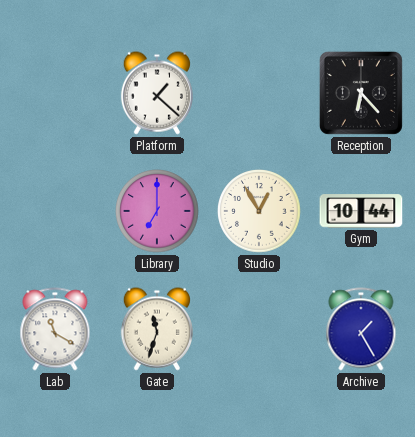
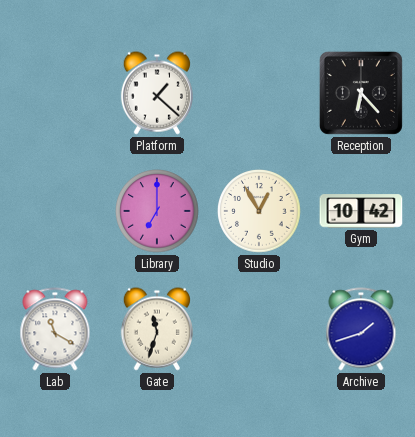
Gym: 10:44 -> 10:42 (361, 211)
Archive: 1:25 -> 1:42 (361, 329)
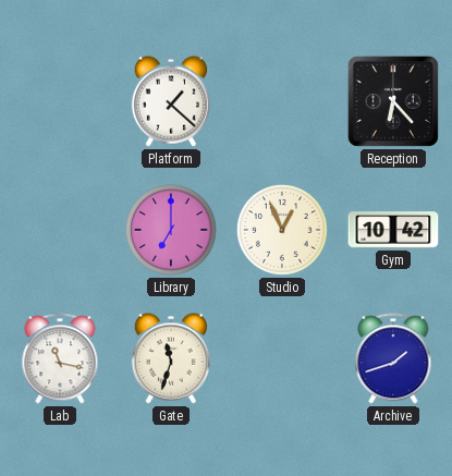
Studio: 12:55 -> 12:56 (282, 230)
Lab: 11:20 -> 11:17 (60, 358)
